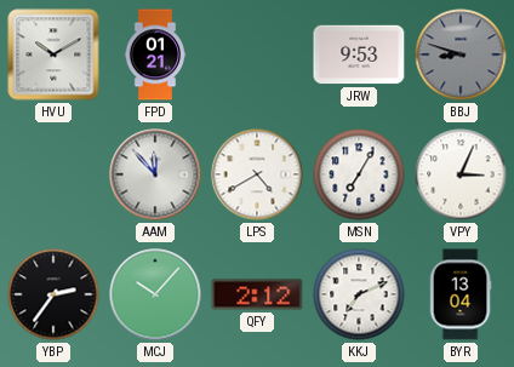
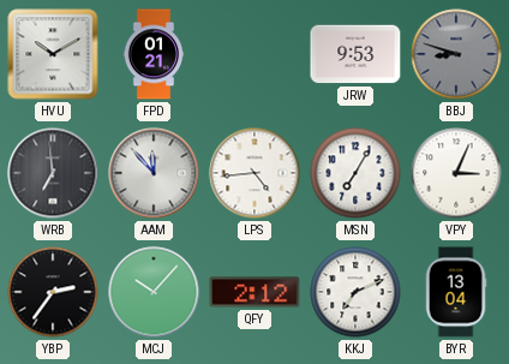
WRB: none -> 6:59 (53, 173)
LPS: 4:40 -> 4:44 (254, 173)
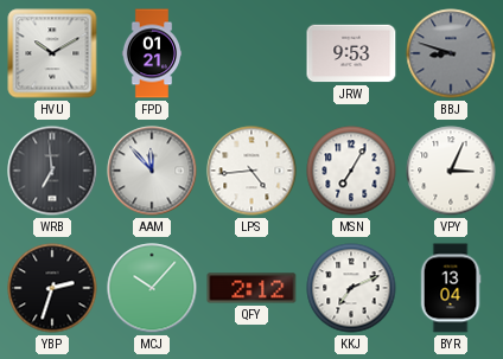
YBP: 2:36 -> 2:33 (52, 288)
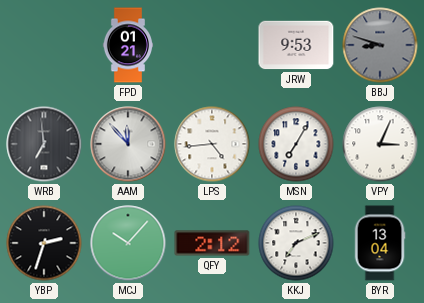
HVU: 10:10 -> none (52, 53)
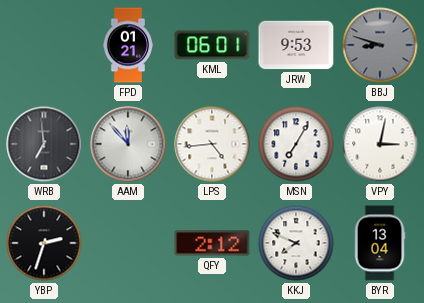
KML: none -> 06:01 (212, 45)
VPY: 3:04 -> 3:02 (380, 144)
MCJ: 10:07 -> none (128, 243)
KKJ: 7:11 -> 7:49 (296, 243)
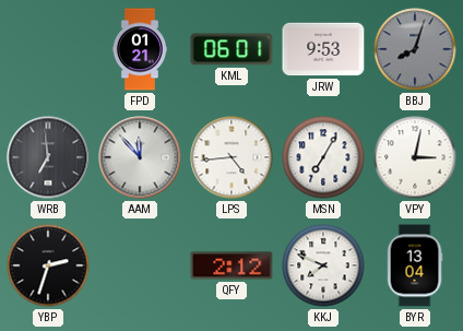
BBJ: 8:48 -> 8:03 (415, 49)
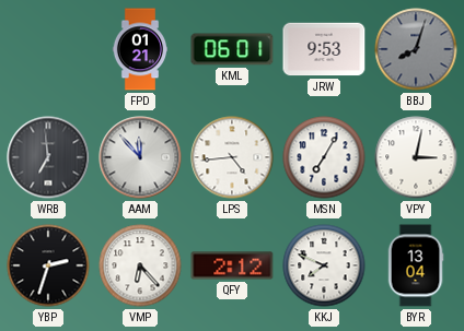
VMP: none -> 6:23 (140, 265)
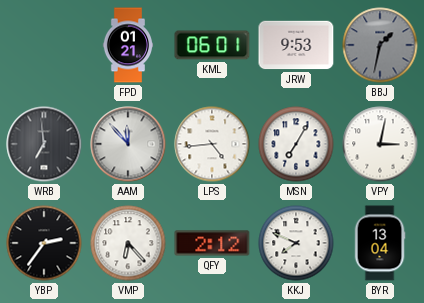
BBJ: 8:03 -> 1:32 (380, 45)
YBP: 2:33 -> 2:36 (44, 243)
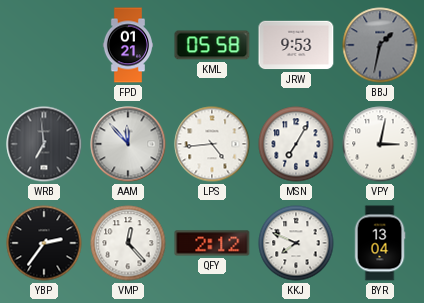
KML: 06:01 -> 05:58 (212, 45)
VMP: 6:23 -> 12:23 (128, 243)
